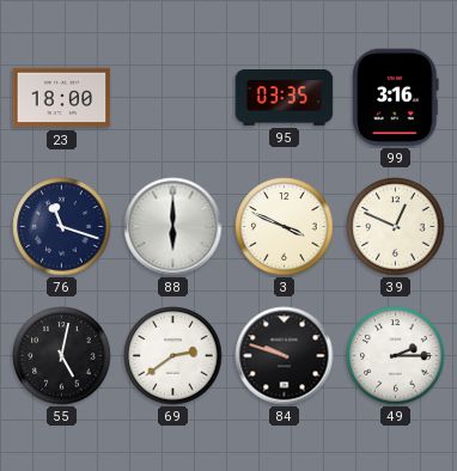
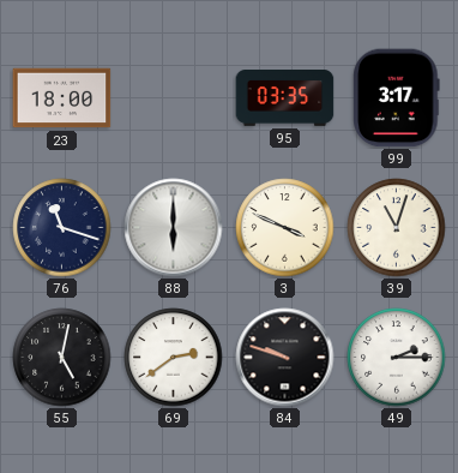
99: 3:16 -> 3:17 (397, 98)
39: 12:49 -> 11:03 (397, 228)
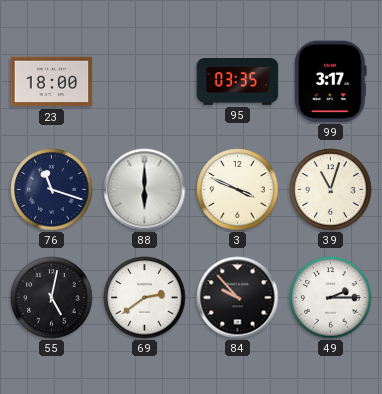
84: 9:48 -> 9:53 (238, 298)
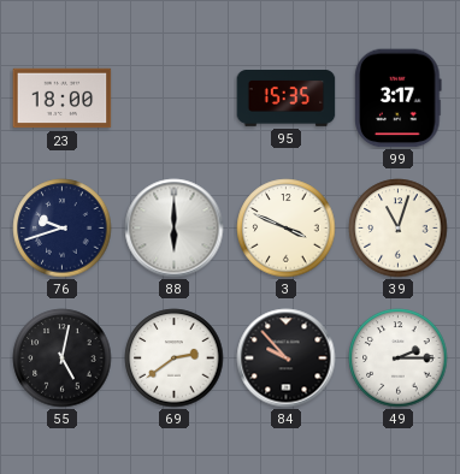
95: 03:35 -> 15:35 (287, 99)
76: 11:18 -> 9:42 (63, 229)
